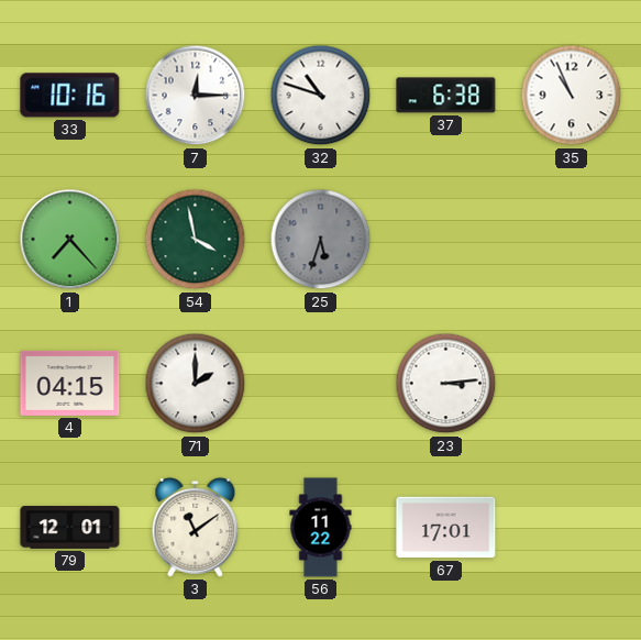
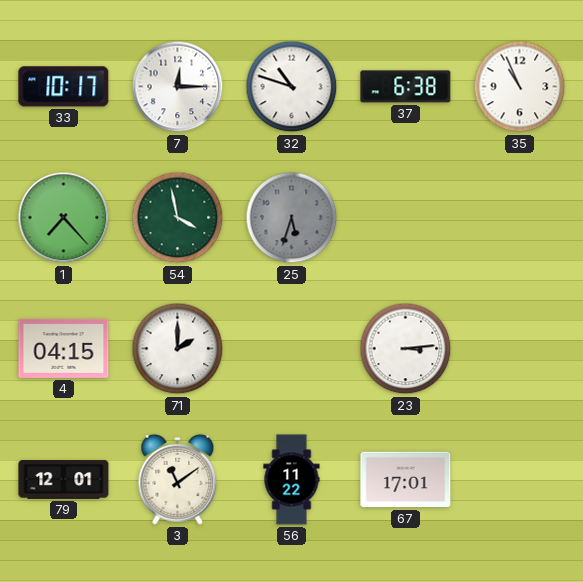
33: 10:16 -> 10:17 (64, 87)
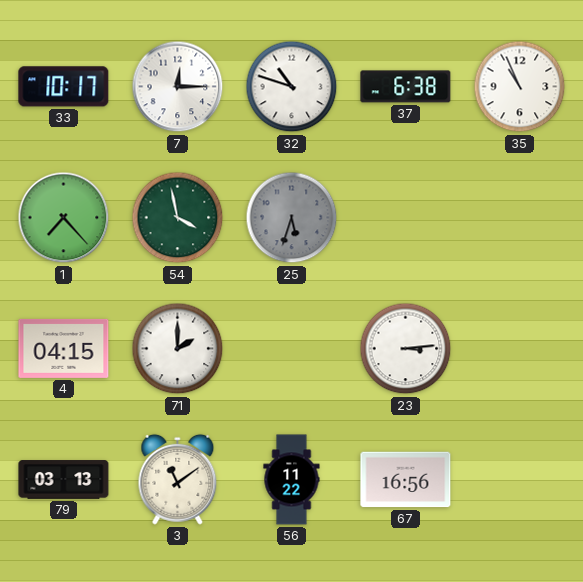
79: 12:01 -> 03:13 (64, 480)
67: 17:01 -> 16:56 (406, 480)
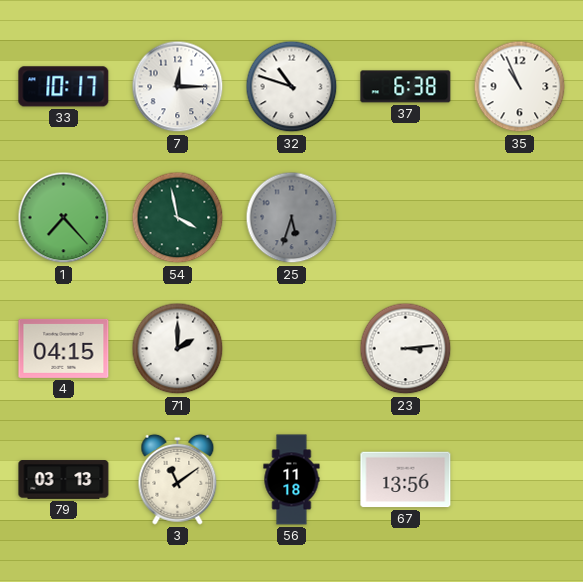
56: 11:22 -> 11:18 (292, 480)
67: 16:56 -> 13:56 (406, 480)
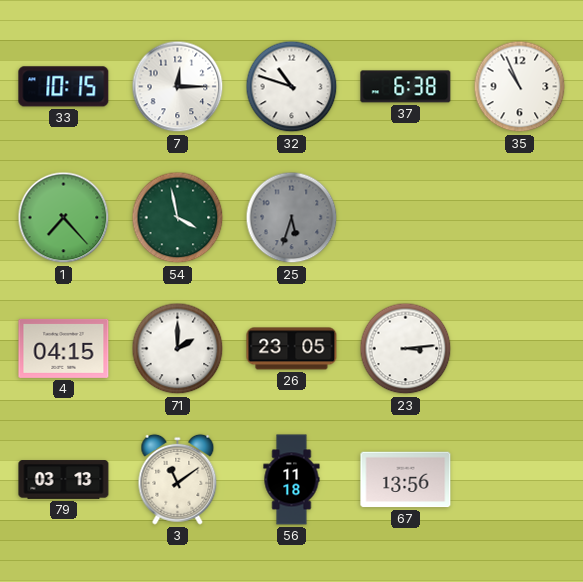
33: 10:17 -> 10:15 (64, 87)
26: none -> 23:05 (292, 349)
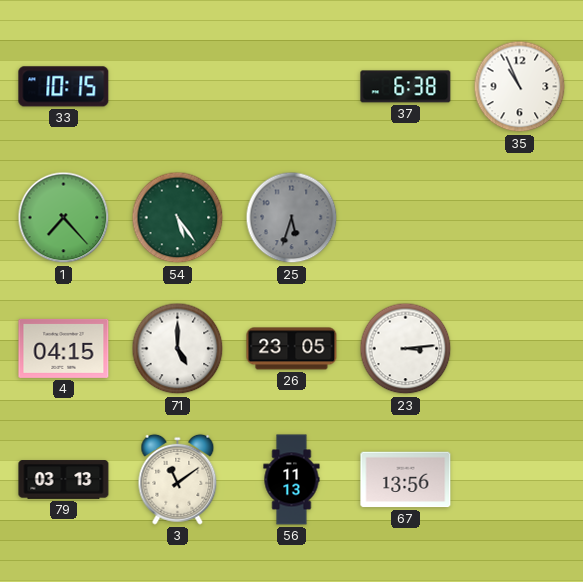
7: 12:15 -> none (178, 87)
32: 10:48 -> none (292, 87)
54: 3:58 -> 5:24 (178, 218)
71: 2:00 -> 5:00 (178, 349)
56: 11:18 -> 11:13 (292, 480)
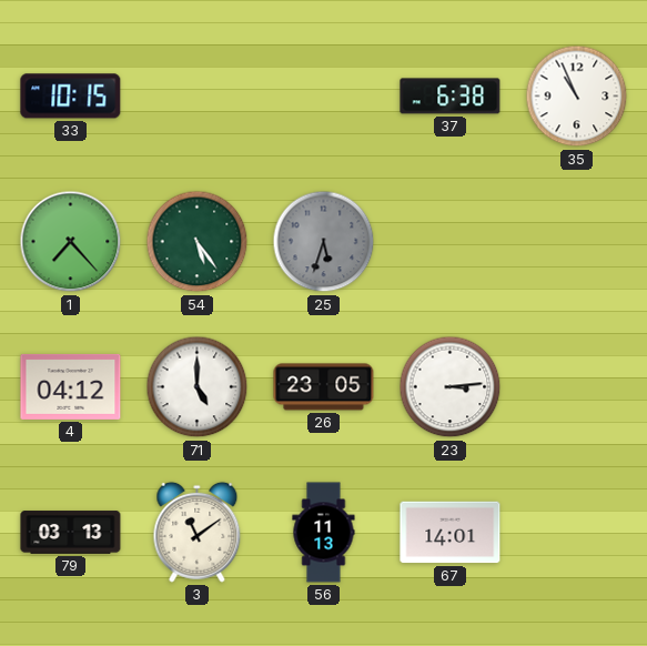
4: 04:15 -> 04:12 (71, 386)
67: 13:56 -> 14:01 (451, 533)
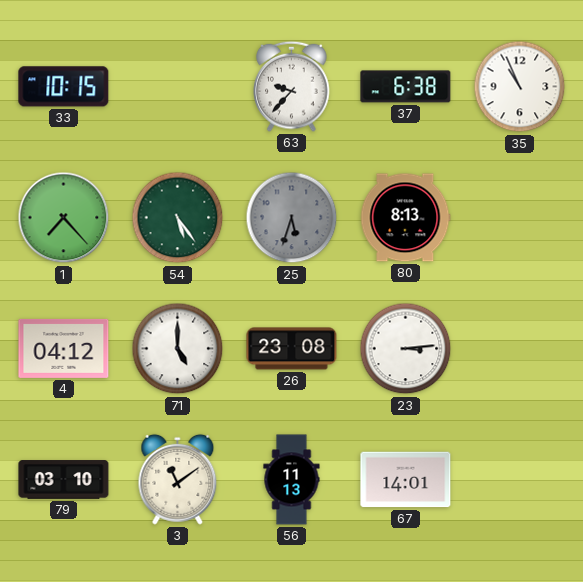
63: none -> 9:37 (292, 86)
80: none -> 8:13 (405, 218)
26: 23:05 -> 23:08 (292, 349)
79: 03:13 -> 03:10 (64, 480)
